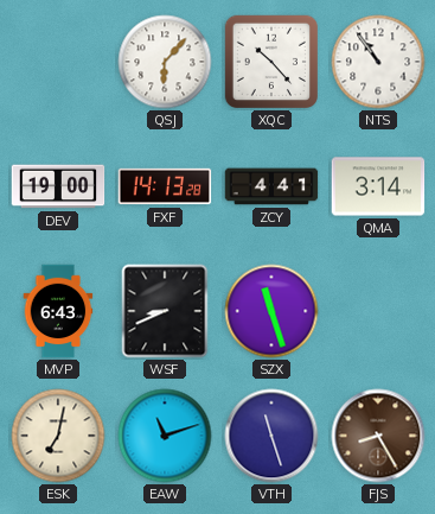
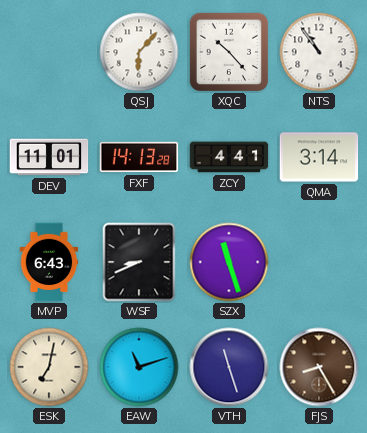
DEV: 19:00 -> 11:01 (49, 157)
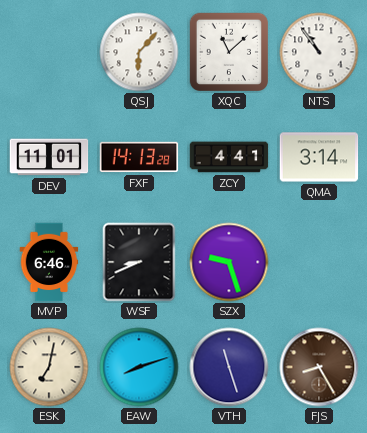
XQC: 10:23 -> 11:08 (228, 51)
MVP: 6:43 -> 6:46 (49, 262)
SZX: 11:27 -> 9:27 (229, 262)
EAW: 11:12 -> 8:12 (139, 367)
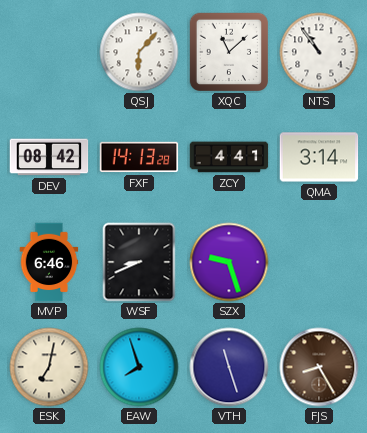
DEV: 11:01 -> 08:42 (49, 157)
EAW: 8:12 -> 7:57 (139, 367)
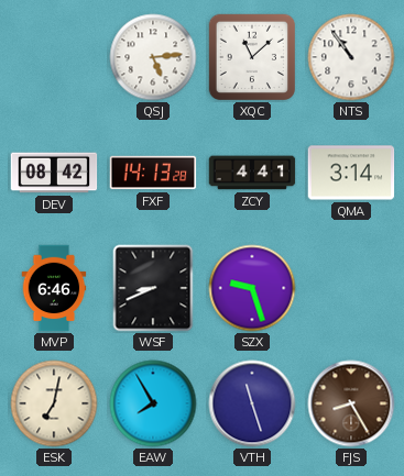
QSJ: 6:07 -> 5:14 (153, 57)
EAW: 7:57 -> 7:55 (153, 403)
